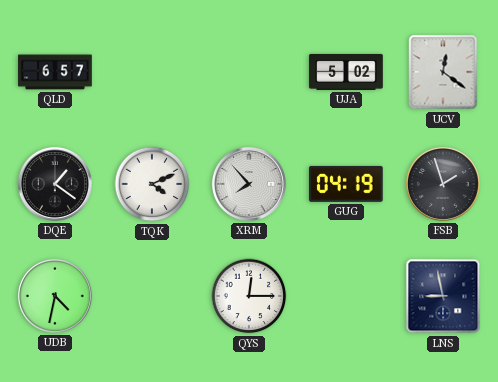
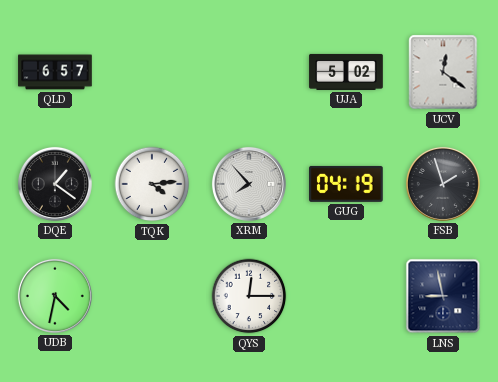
TQK: 4:11 -> 4:14 (152, 184)
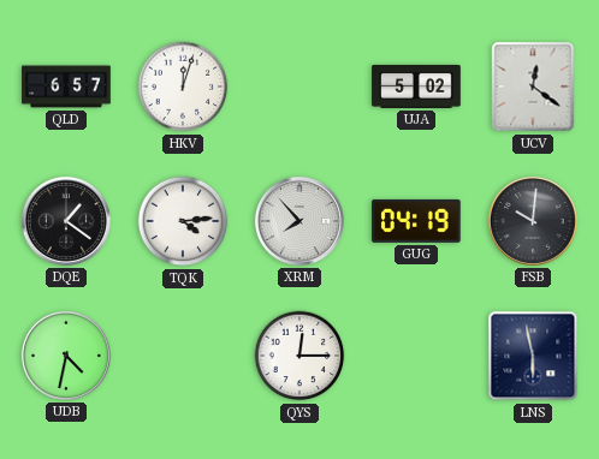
HKV: none -> 12:03 (183, 87)
FSB: 1:57 -> 10:01 (533, 221)
LNS: 8:58 -> 5:58 (533, 356)
